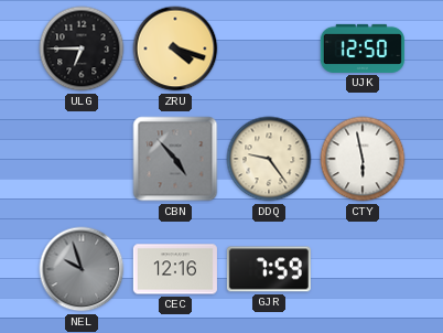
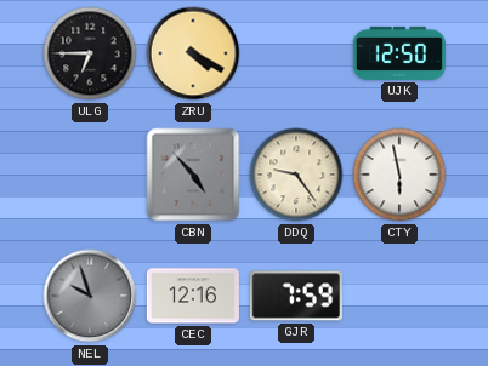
ZRU: 4:18 -> 4:20 (193, 53)
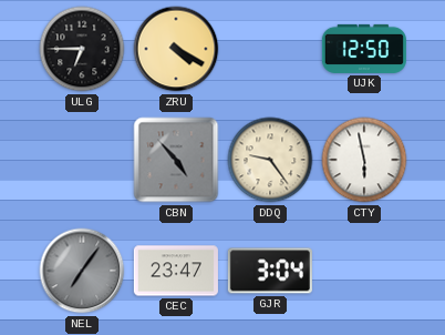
NEL: 9:57 -> 7:06 (82, 271)
CEC: 12:16 -> 23:47 (176, 271)
GJR: 7:59 -> 3:04 (270, 271)
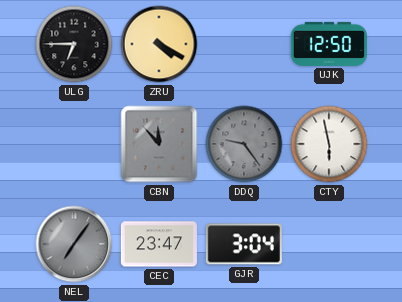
CBN: 4:53 -> 11:53 (159, 144)
DDQ dial: cream -> grey (244, 144)
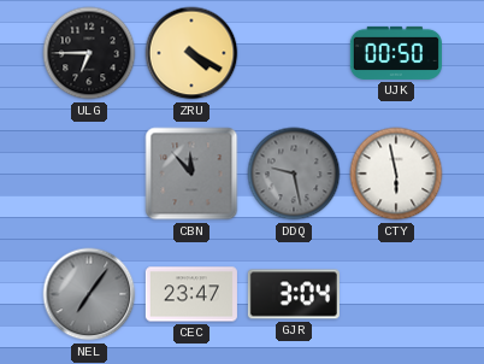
UJK: 12:50 -> 00:50 (396, 53)
DDQ: 9:24 -> 9:28 (294, 174)
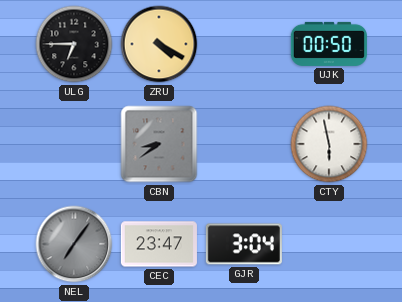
CBN: 11:53 -> 8:39 (159, 144)
DDQ: 9:28 -> none (294, 174)
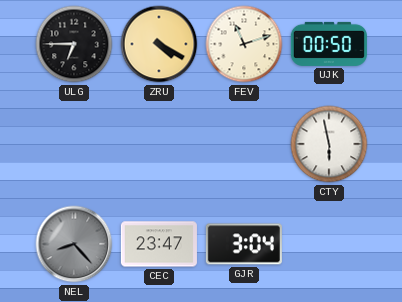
FEV: none -> 11:12 (244, 44)
CBN: 8:39 -> none (159, 144)
NEL: 7:06 -> 8:23 (74, 244)
